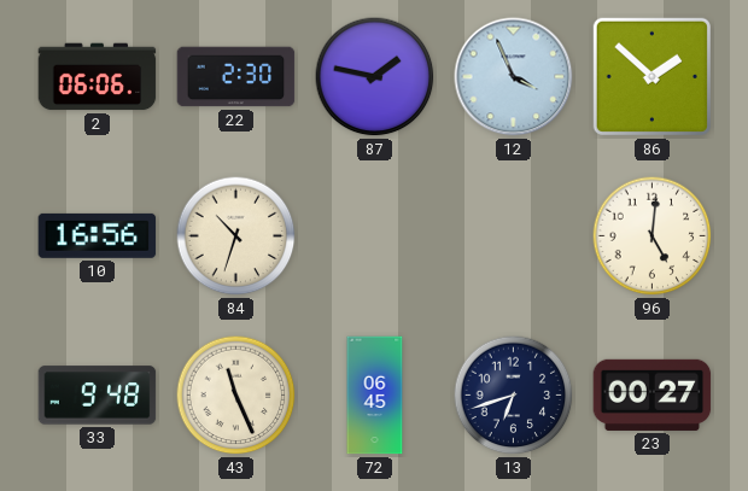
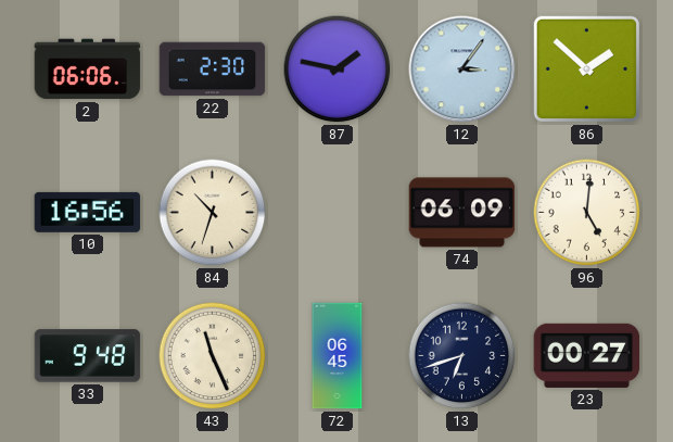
12: 3:56 -> 3:06 (462, 70)
74: none -> 06:09 (462, 213)
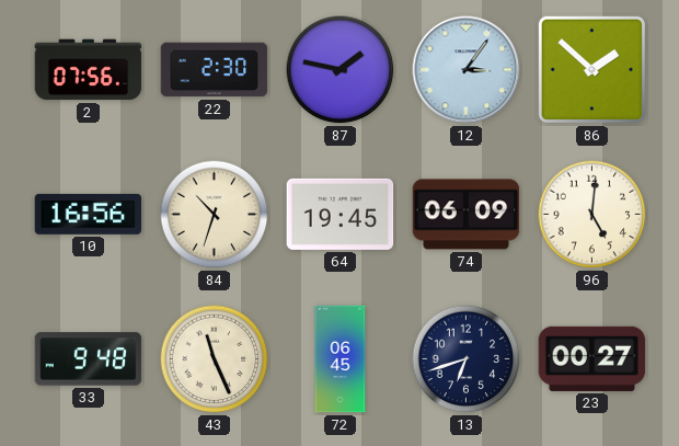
2: 06:06 -> 07:56 (89, 70)
64: none -> 19:45 (341, 214)
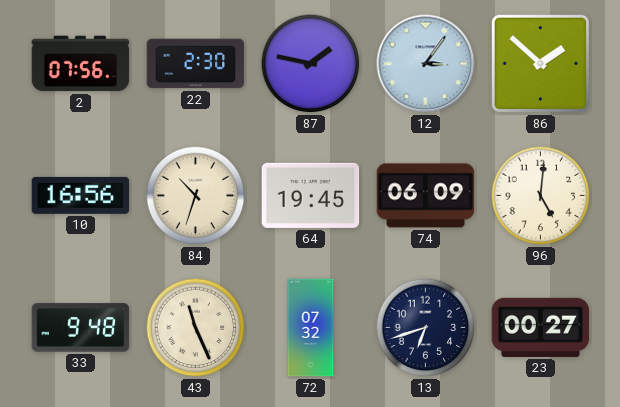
72: 06:45 -> 07:32 (311, 328)
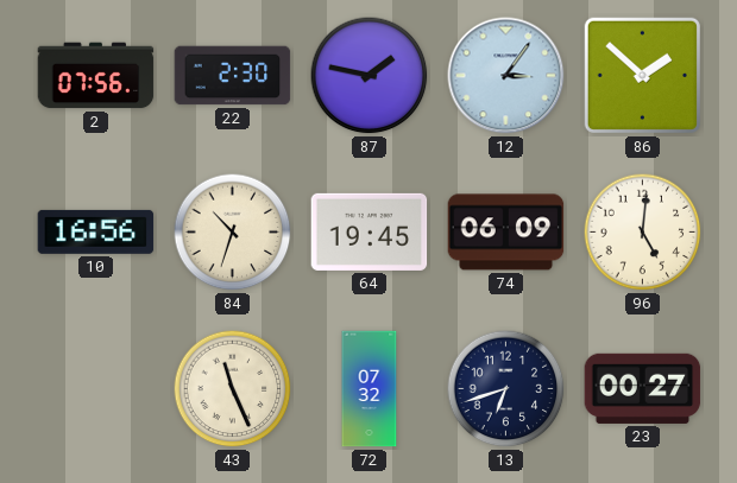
33: 9:48 -> none (81, 328)
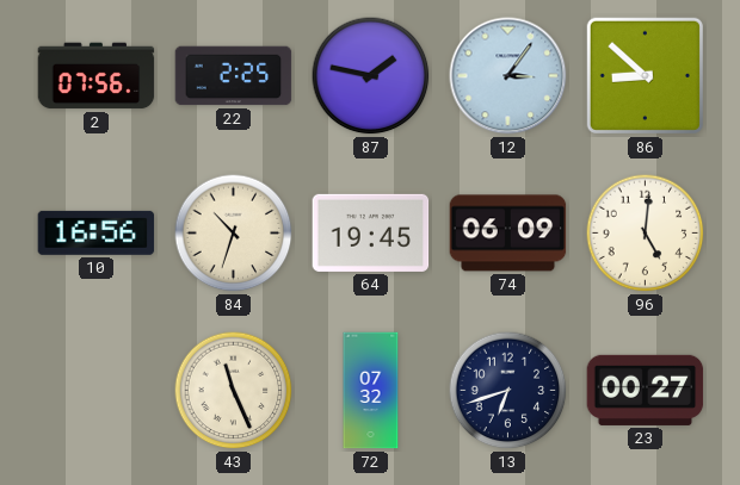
22: 2:30 -> 2:25 (234, 76)
86: 1:52 -> 8:52 (645, 75)
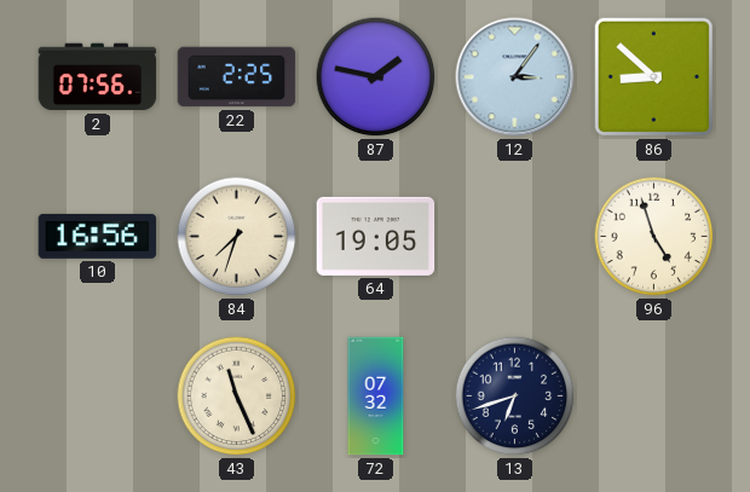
84: 10:33 -> 7:33 (237, 237)
64: 19:45 -> 19:05 (376, 236)
74: 06:09 -> none (508, 234)
96: 5:01 -> 4:57 (654, 237)
23: 00:27 -> none (646, 390)
